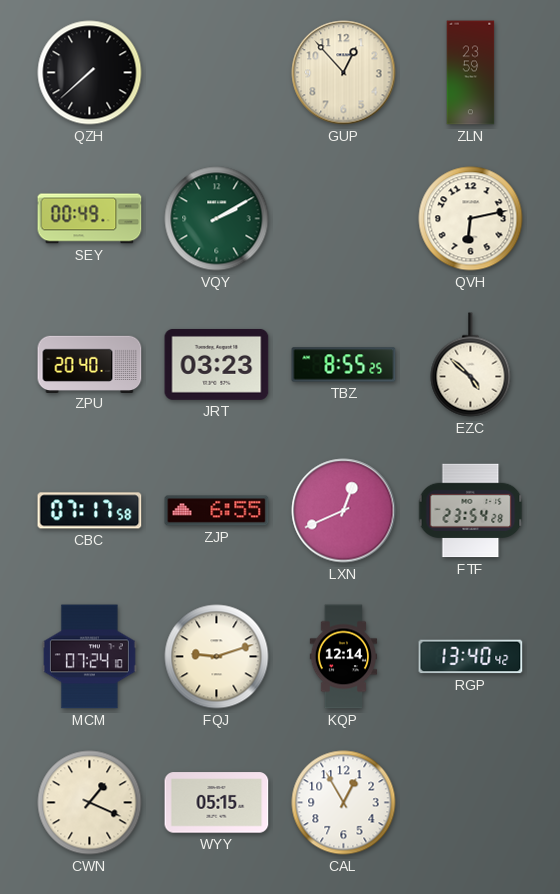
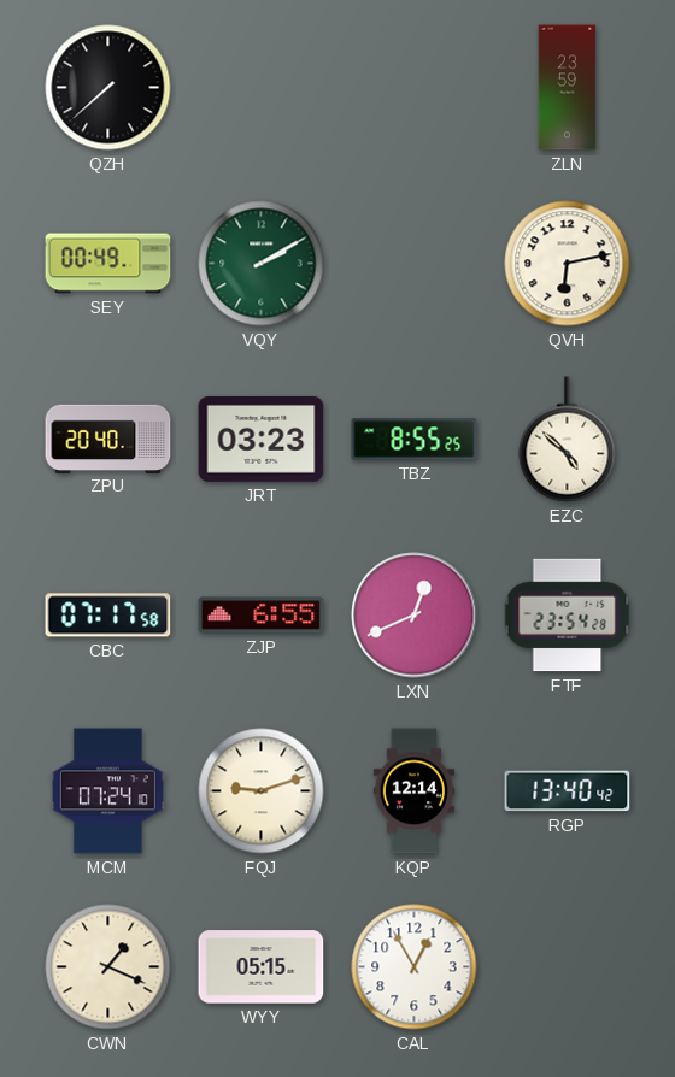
GUP: 12:53 -> none (344, 73)
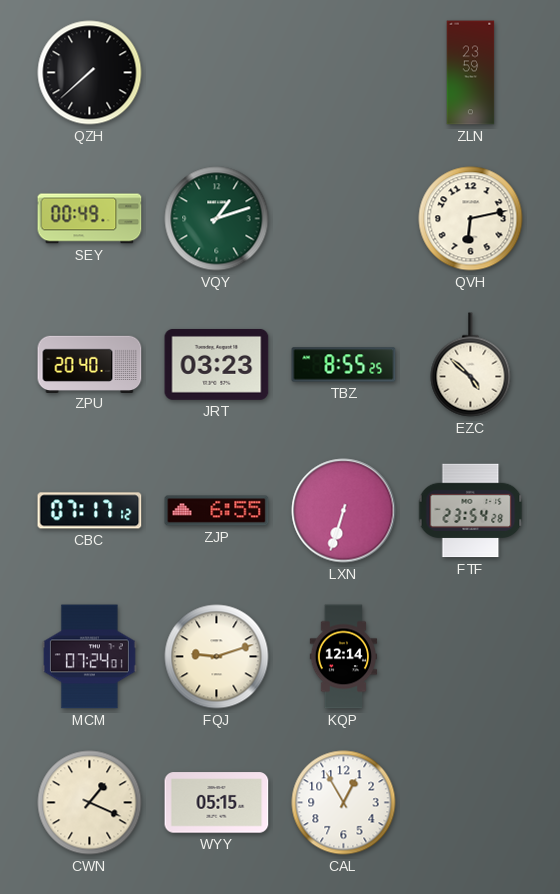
VQY: 2:10 -> 1:12 (217, 219)
CBC: 07:17:58 -> 07:17:12 (90, 511)
LXN: 12:41 -> 6:33 (344, 511)
MCM: 07:24:10 -> 07:24:01 (89, 657)
RGP: 13:40 -> none (568, 791)
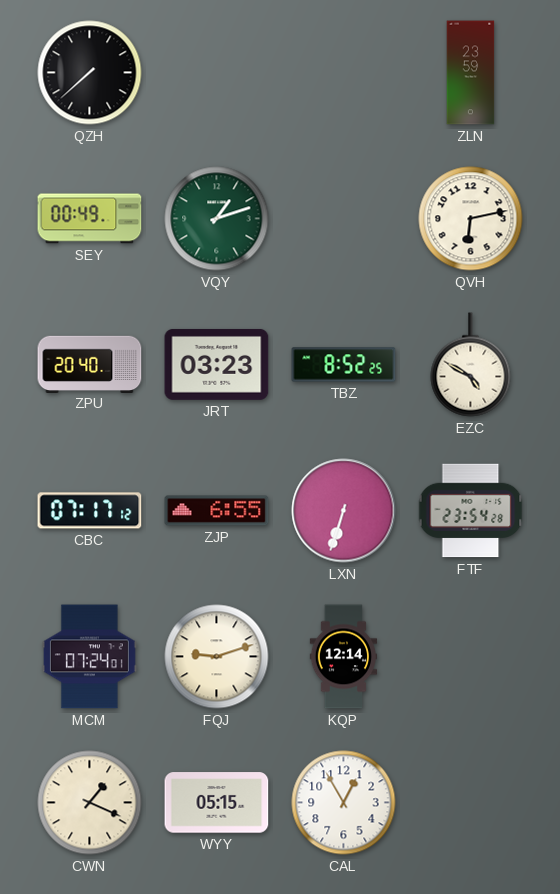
TBZ: 8:55 -> 8:52 (344, 365)
EZC: 4:52 -> 4:50 (471, 365)
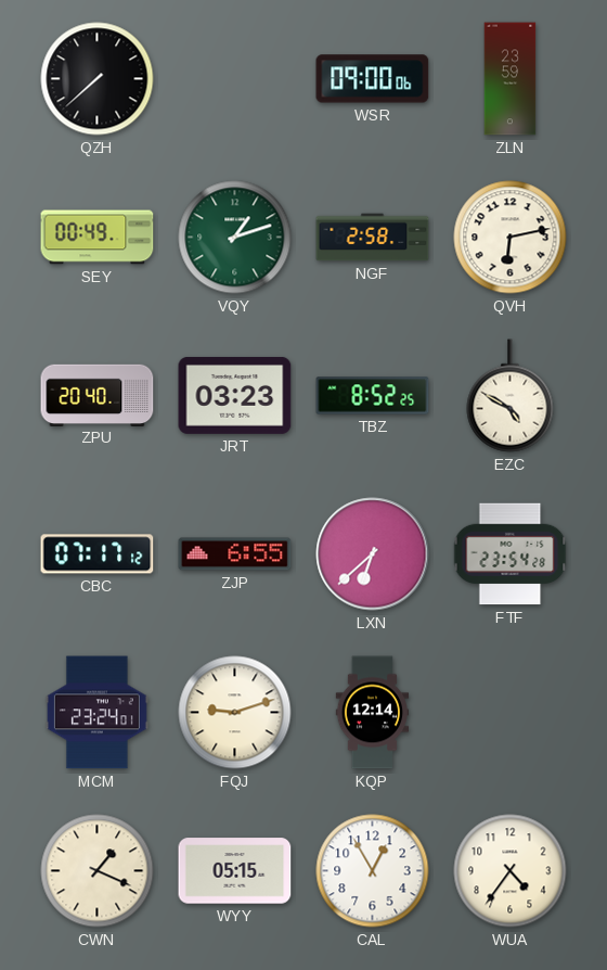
WSR: none -> 09:00 (373, 79)
NGF: none -> 2:58 (373, 238)
LXN: 6:33 -> 6:38 (373, 554)
MCM: 07:24 -> 23:24 (96, 713)
WUA: none -> 4:36 (511, 871)
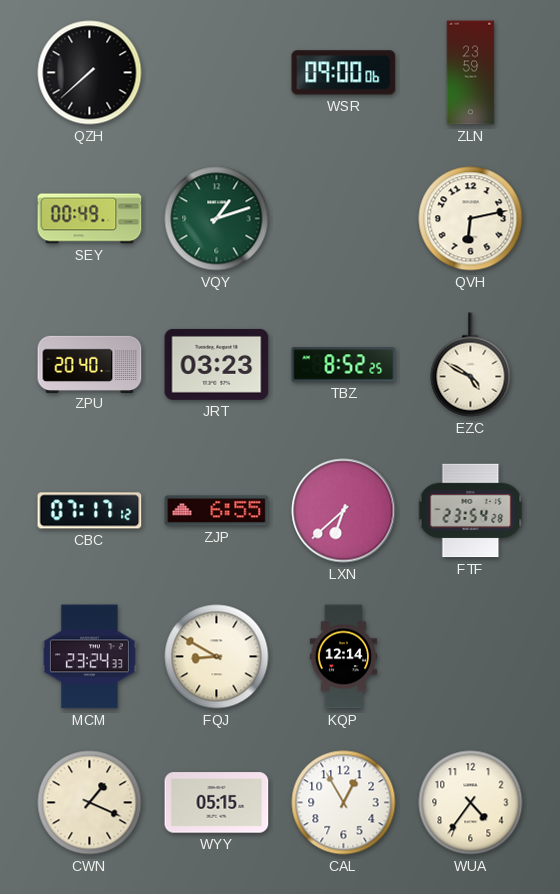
NGF: 2:58 -> none (373, 238)
MCM: 23:24:01 -> 23:24:33 (89, 657)
FQJ: 9:12 -> 8:50 (217, 657)
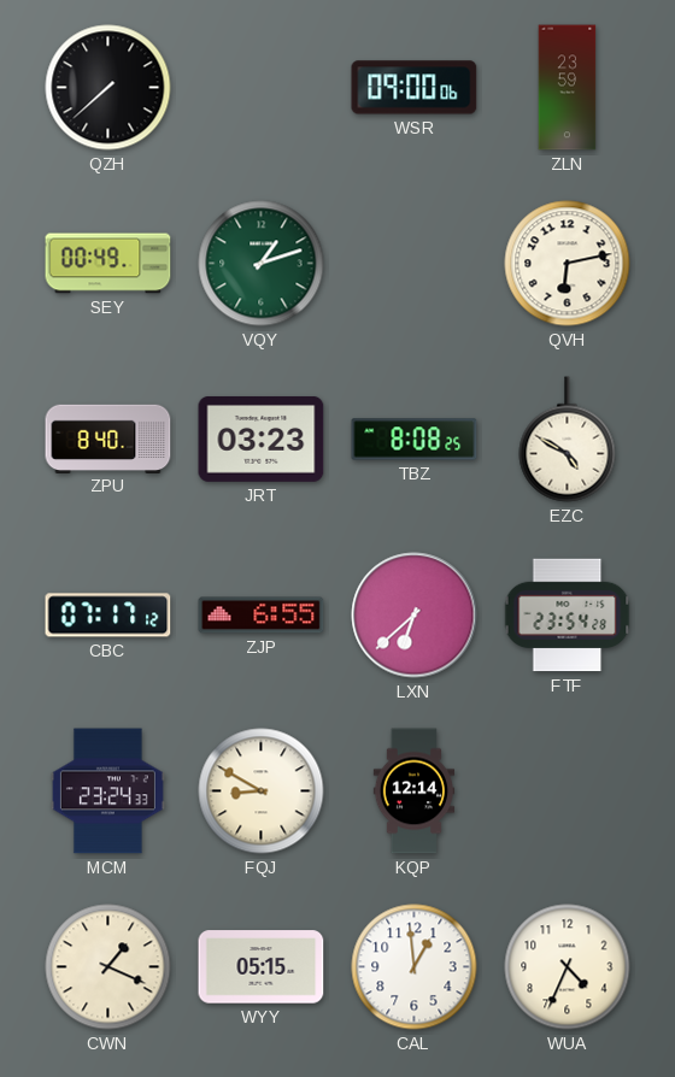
ZPU: 20:40 -> 8:40 (108, 439)
TBZ: 8:52 -> 8:08 (415, 440)
CAL: 12:55 -> 12:59 (415, 967)
WUA: 4:36 -> 4:34 (568, 967)
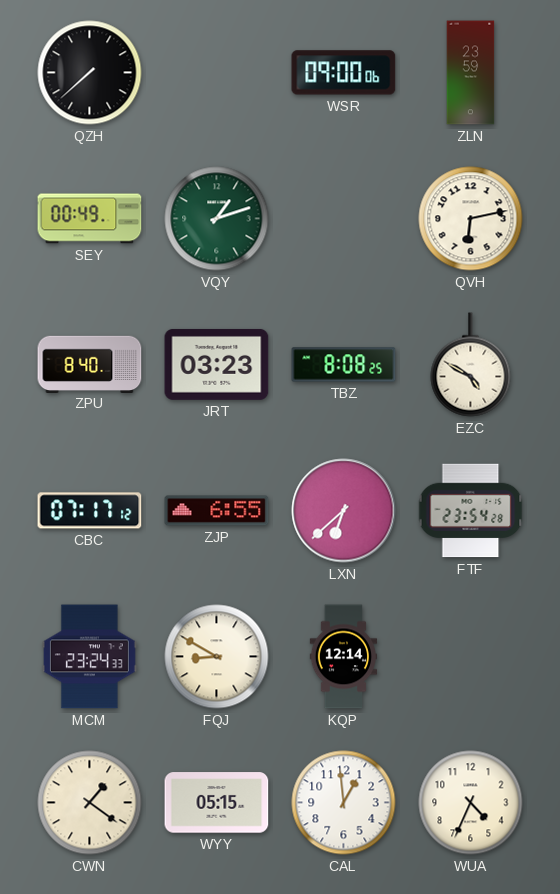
CWN: 1:19 -> 1:21 (90, 803)
